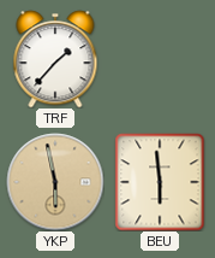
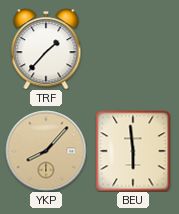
YKP: 5:58 -> 8:07 (46, 151)
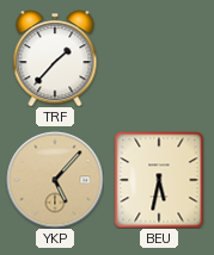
YKP: 8:07 -> 5:07 (55, 180)
BEU: 5:59 -> 5:32 (159, 180)
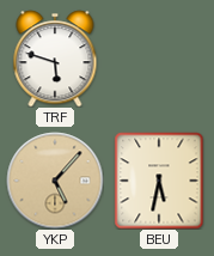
TRF: 1:37 -> 5:48 (55, 59)
